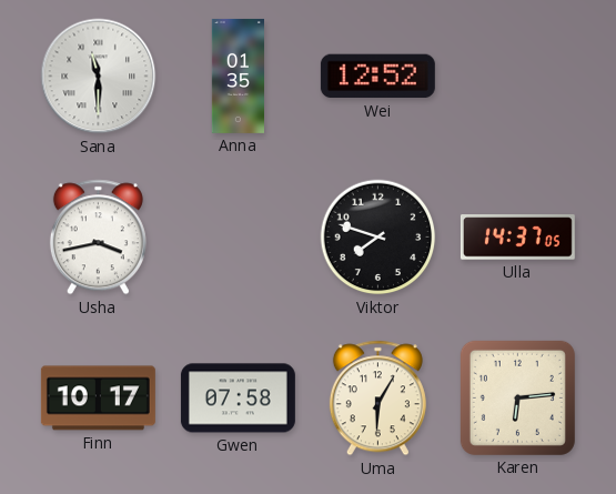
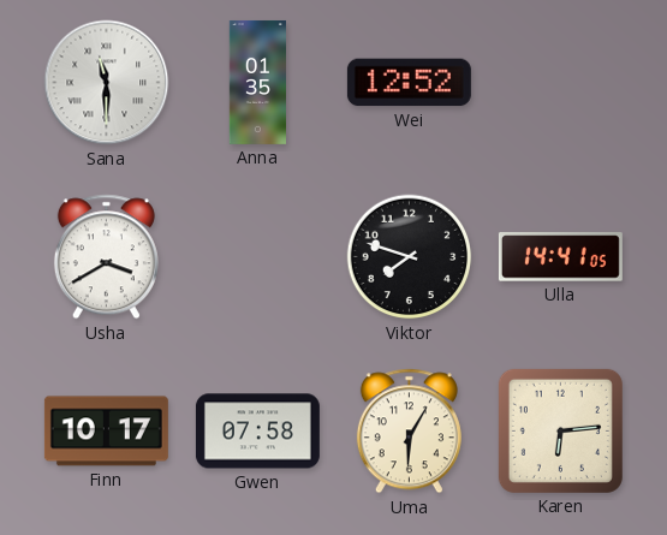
Usha: 3:43 -> 3:40 (106, 257)
Ulla: 14:37 -> 14:41 (560, 257)
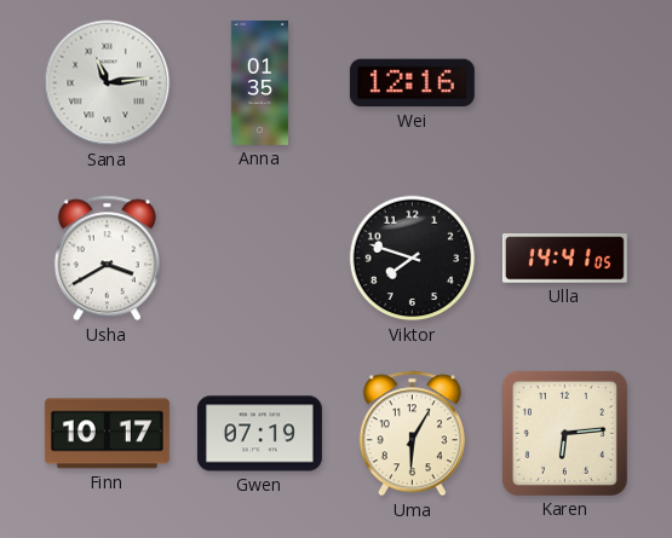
Sana: 11:30 -> 11:14 (108, 83)
Wei: 12:52 -> 12:16 (412, 83)
Gwen: 07:58 -> 07:19 (259, 434)
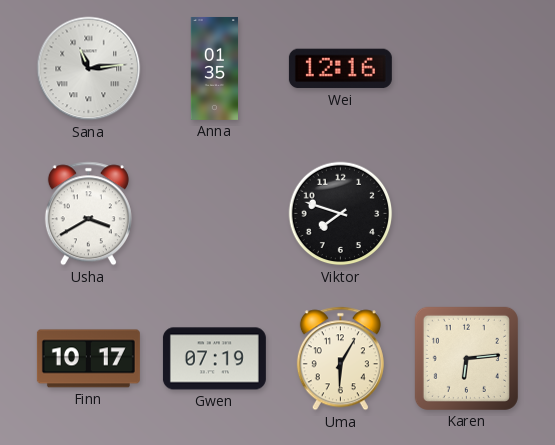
Ulla: 14:41 -> none (564, 259)
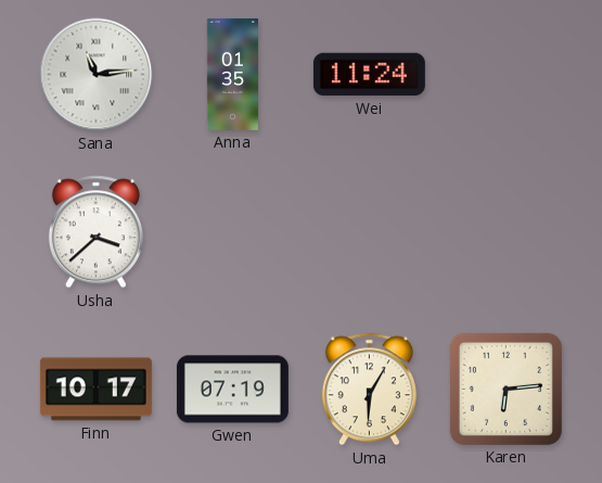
Wei: 12:16 -> 11:24 (369, 75)
Usha: 3:40 -> 3:38 (95, 232)
Viktor: 7:48 -> none (341, 214)
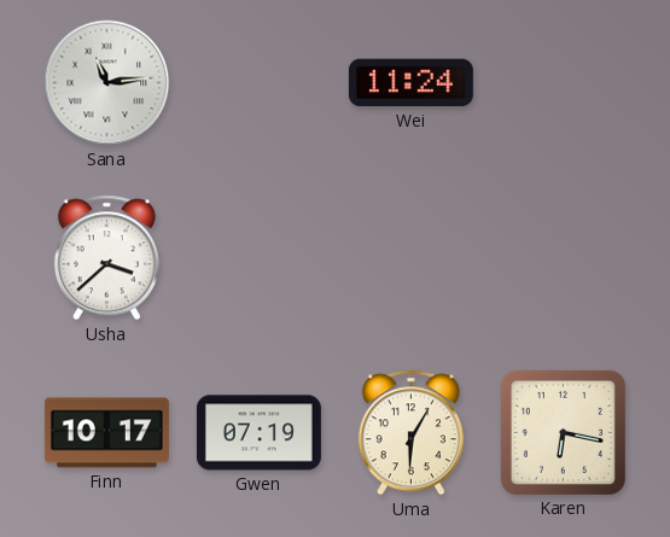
Anna: 01:35 -> none (232, 74)
Karen: 6:14 -> 6:17 (563, 432)
